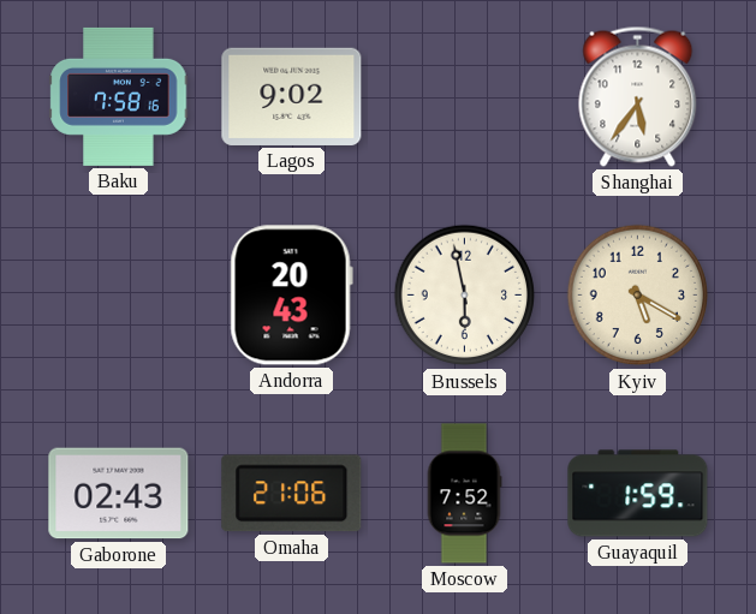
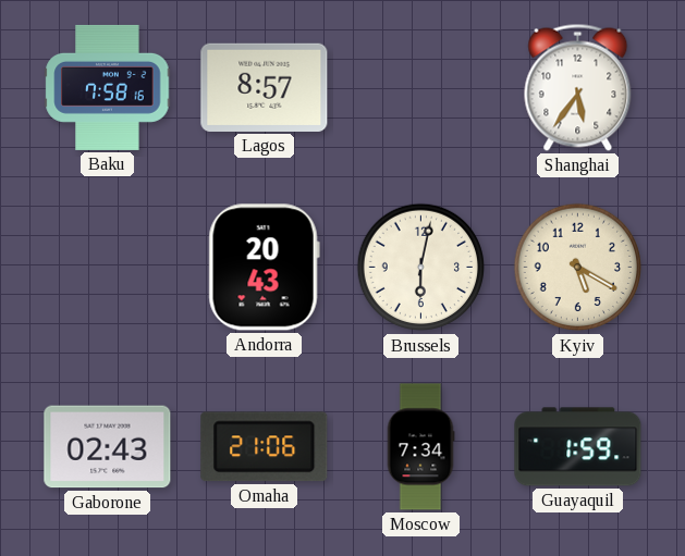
Lagos: 9:02 -> 8:57 (265, 87)
Brussels: 5:58 -> 6:02 (421, 268)
Moscow: 7:52 -> 7:34 (420, 447)
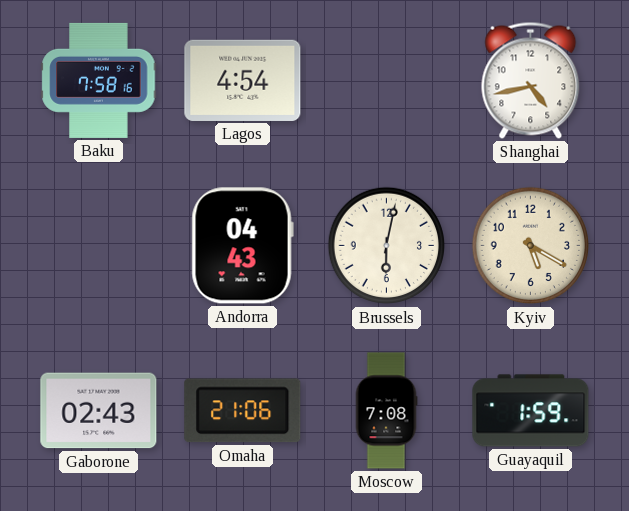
Lagos: 8:57 -> 4:54 (243, 80)
Shanghai: 5:36 -> 4:43 (531, 80)
Andorra: 20:43 -> 04:43 (242, 246)
Moscow: 7:34 -> 7:08 (386, 411)
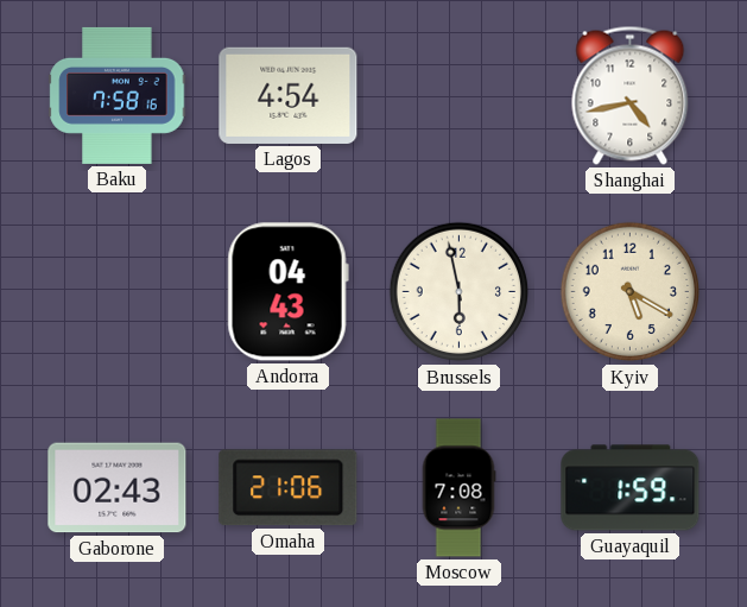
Brussels: 6:02 -> 5:58 (460, 292)
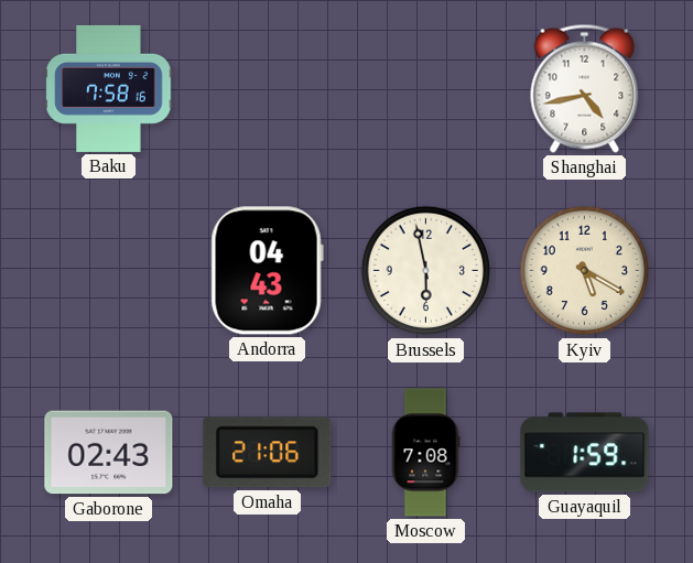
Lagos: 4:54 -> none (289, 95)
